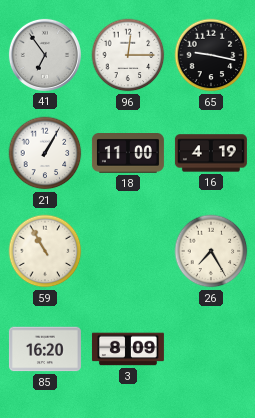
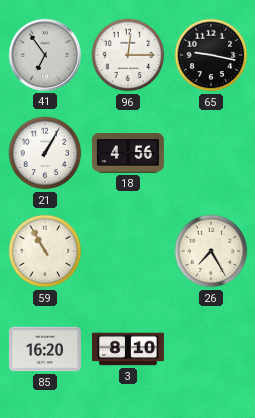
18: 11:00 -> 4:56 (128, 154)
16: 4:19 -> none (211, 153)
3: 8:09 -> 8:10 (128, 349)
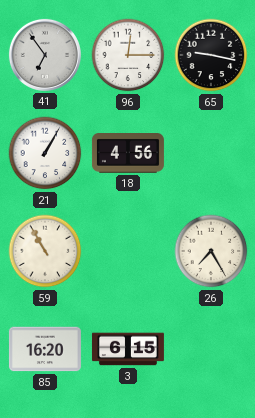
3: 8:10 -> 6:15 (128, 349)
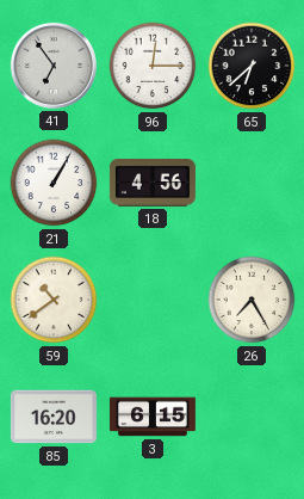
65: 9:17 -> 6:38 (252, 66)
59: 10:55 -> 10:39 (54, 300)
